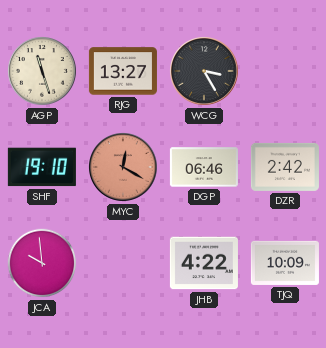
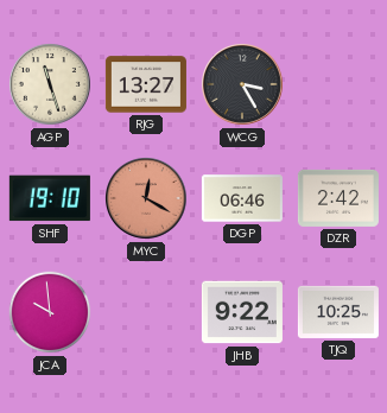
JHB: 4:22 -> 9:22 (242, 312)
TJQ: 10:09 -> 10:25 (338, 312)
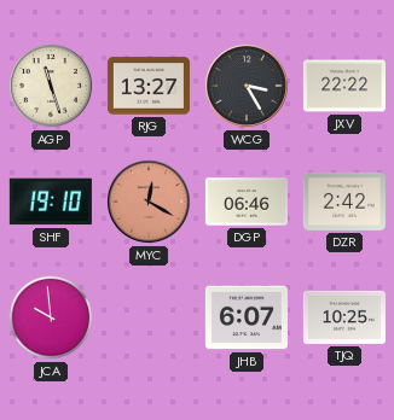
JXV: none -> 22:22 (344, 86)
JHB: 9:22 -> 6:07 (247, 317)
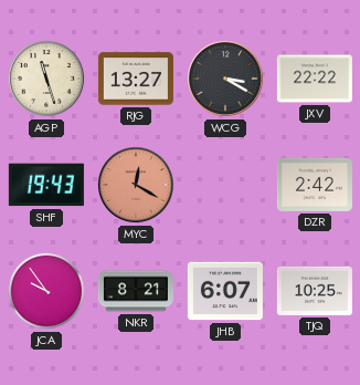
WCG: 3:25 -> 3:20 (225, 79)
SHF: 19:10 -> 19:43 (46, 185)
DGP: 06:46 -> none (247, 202)
JCA: 9:59 -> 9:54 (46, 291)
NKR: none -> 8:21 (136, 291)
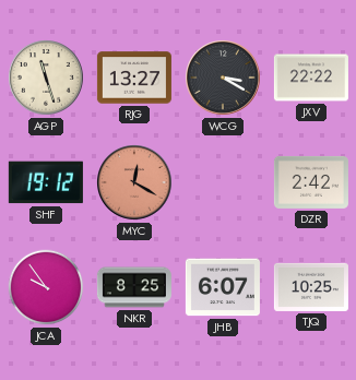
SHF: 19:43 -> 19:12 (46, 182)
NKR: 8:21 -> 8:25 (134, 287)
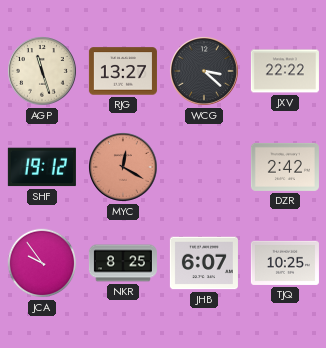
WCG: 3:20 -> 3:22 (204, 71)
